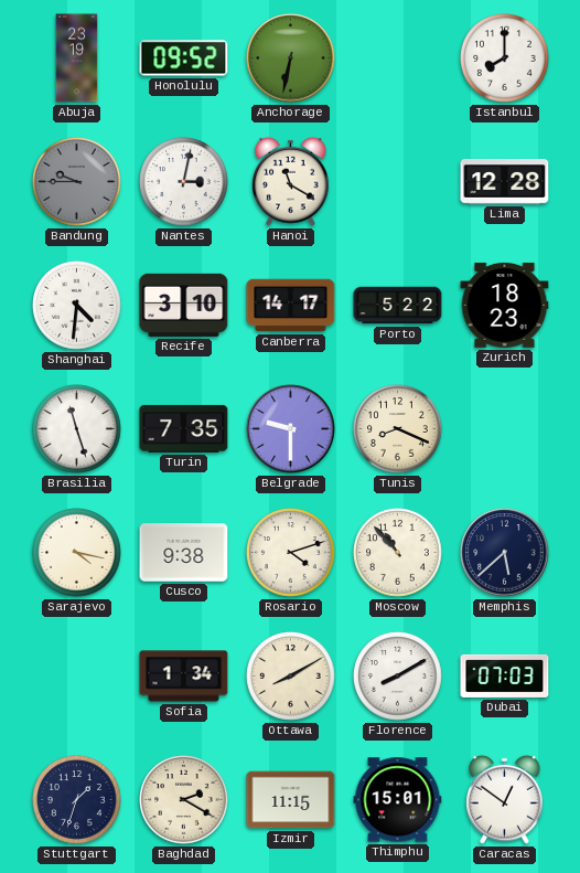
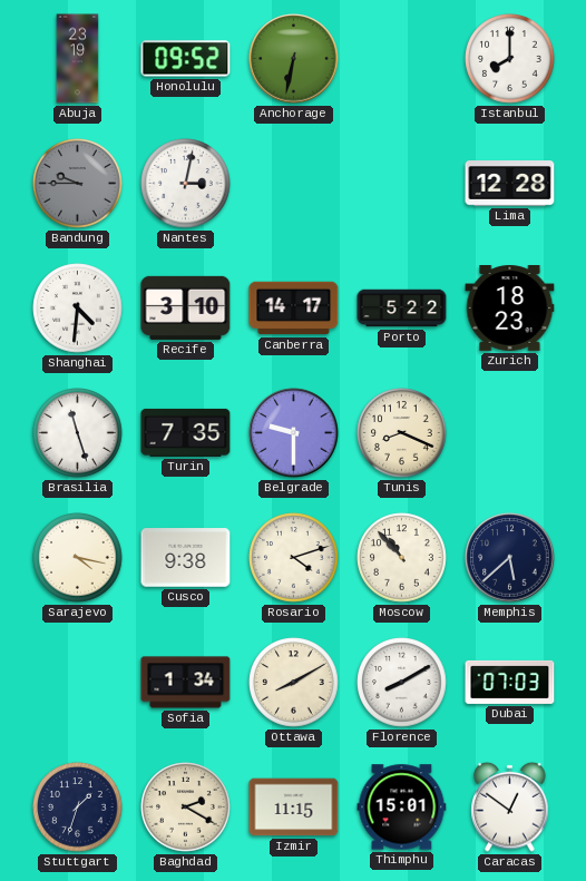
Hanoi: 11:20 -> none (291, 181)
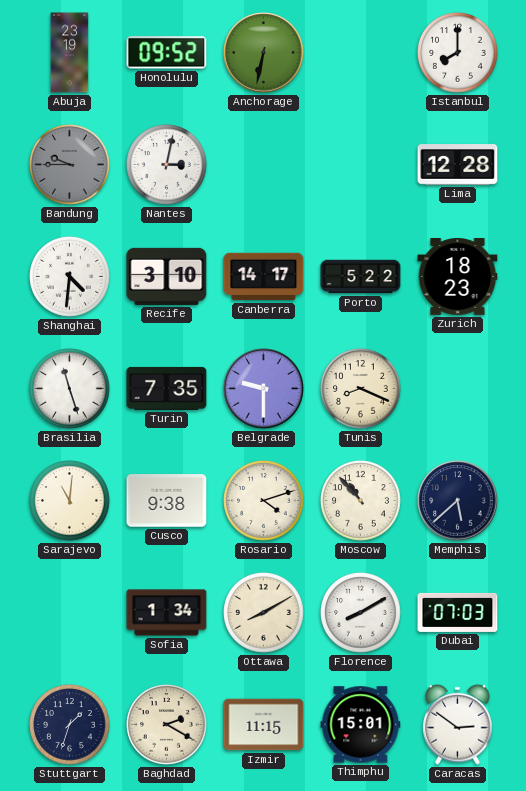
Sarajevo: 4:17 -> 11:01 (70, 501)
Caracas: 12:51 -> 2:51 (458, 724)
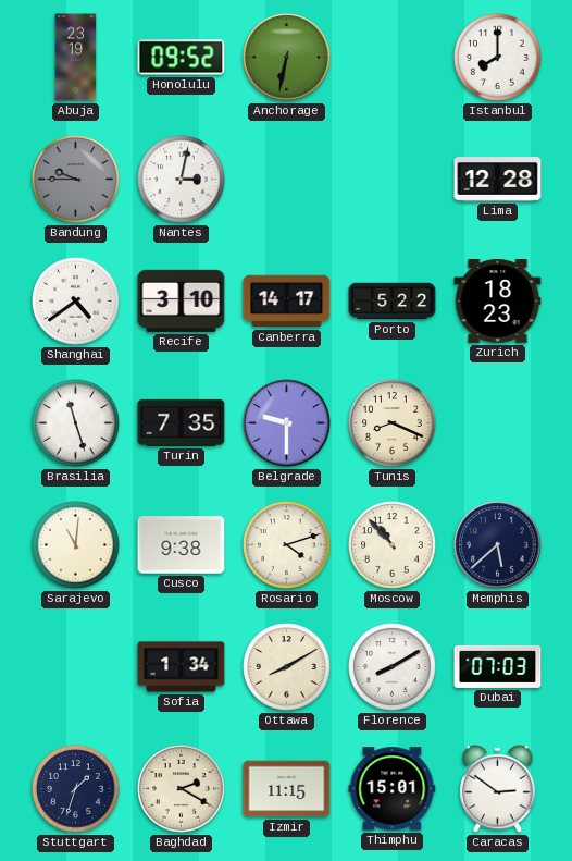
Shanghai: 4:31 -> 4:39 (76, 302)
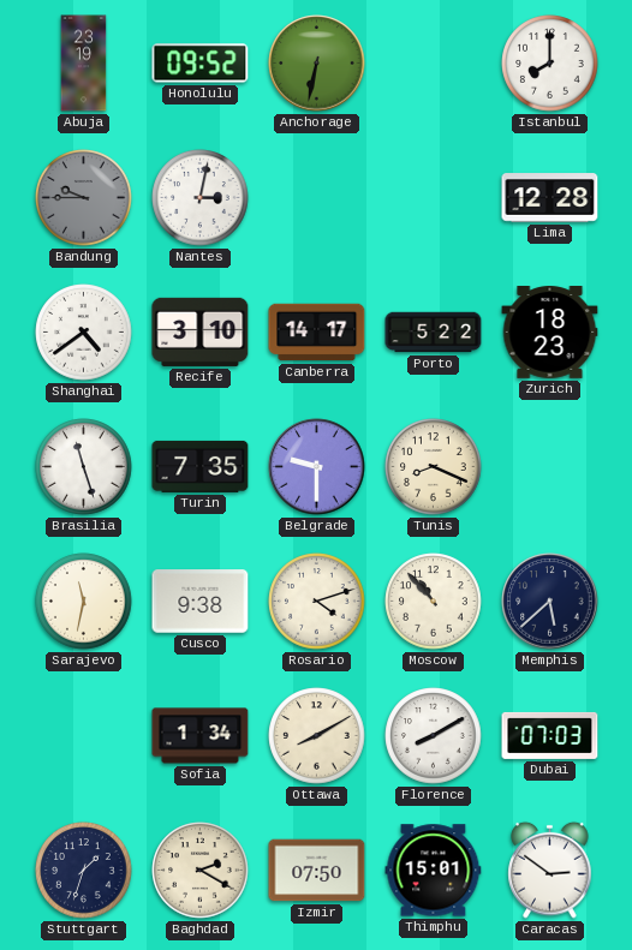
Sarajevo: 11:01 -> 11:32 (84, 602)
Izmir: 11:15 -> 07:50 (317, 871)
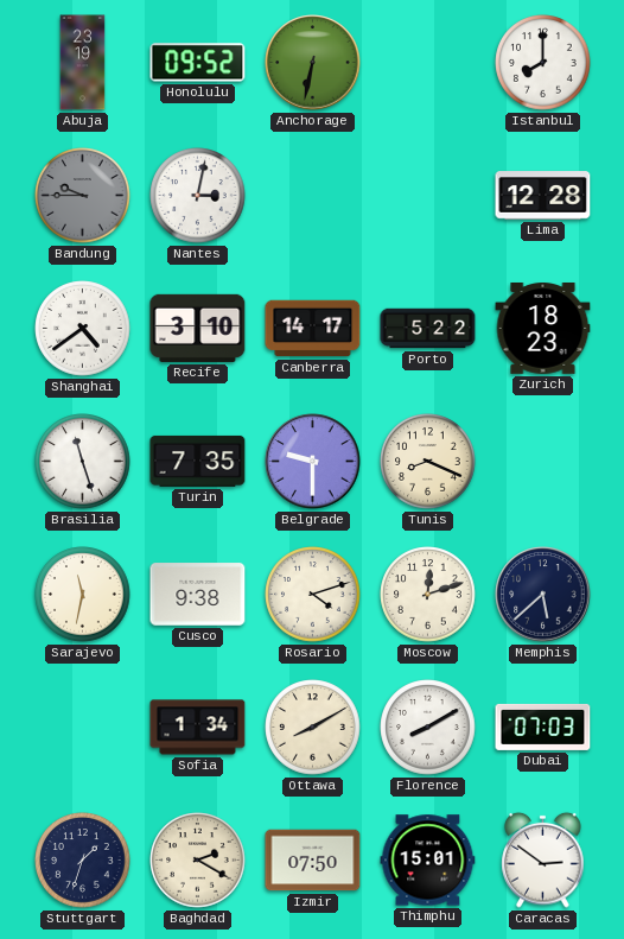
Moscow: 10:53 -> 12:12 (428, 595)
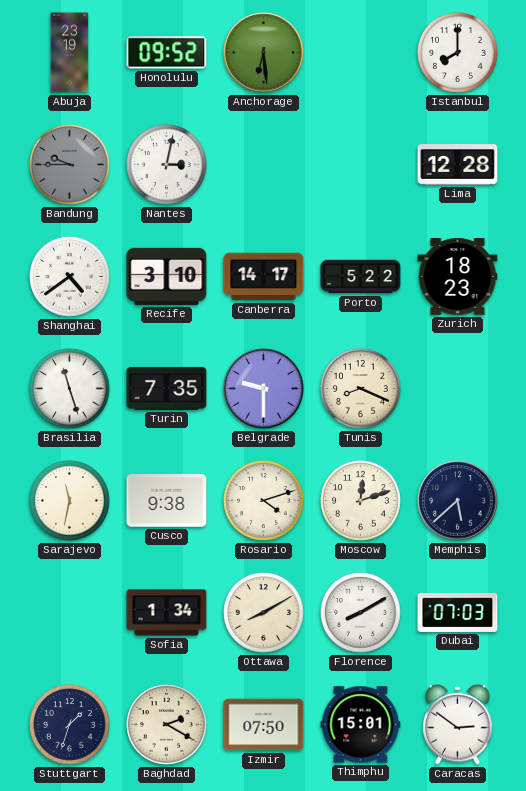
Anchorage: 6:32 -> 6:29 (264, 53)
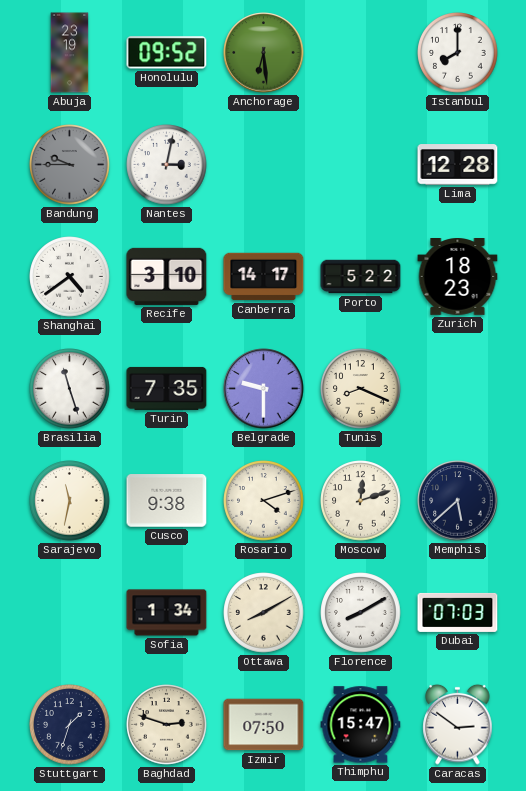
Baghdad: 2:20 -> 2:48 (167, 725)
Thimphu: 15:01 -> 15:47 (361, 725)
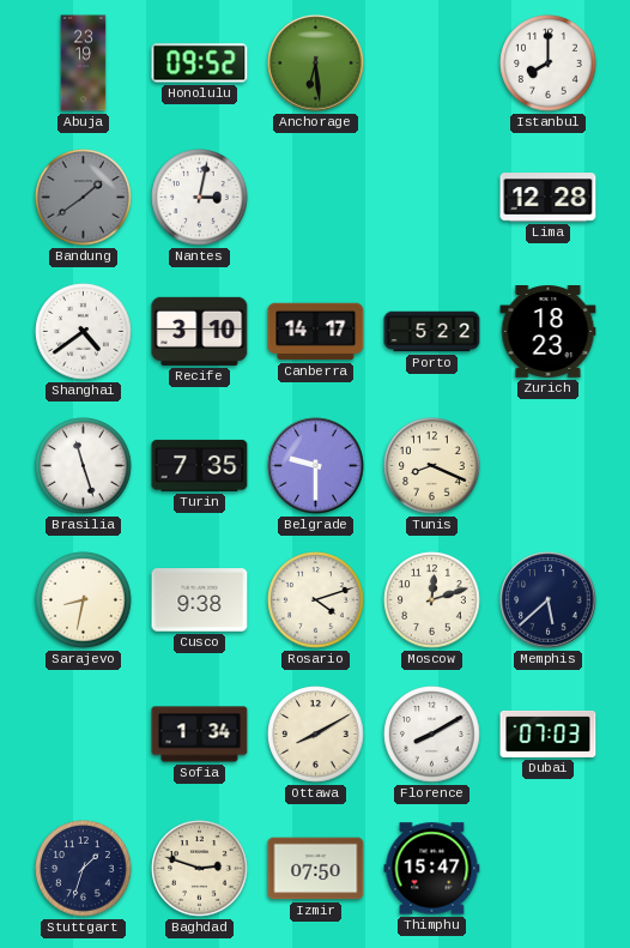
Bandung: 9:45 -> 1:39 (84, 198)
Sarajevo: 11:32 -> 8:32 (84, 600)
Caracas: 2:51 -> none (458, 724)
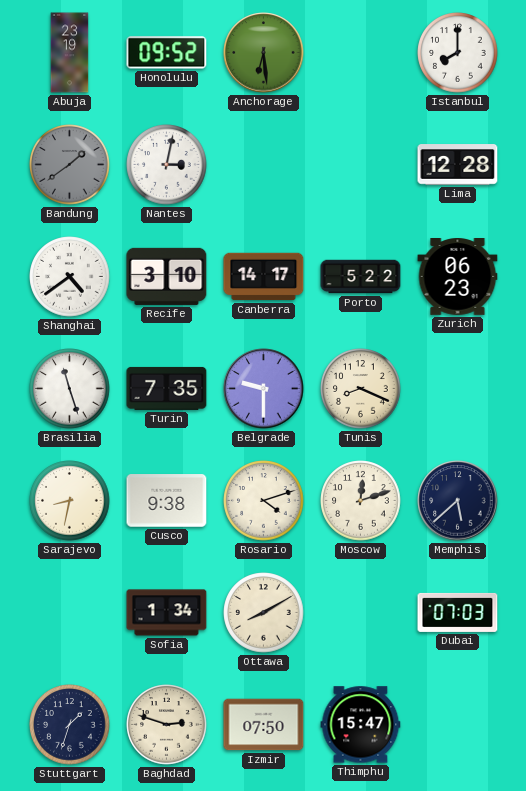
Zurich: 18:23 -> 06:23 (458, 277)
Florence: 8:10 -> none (432, 735)
